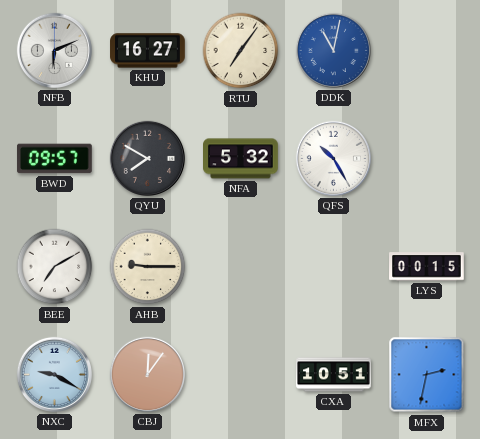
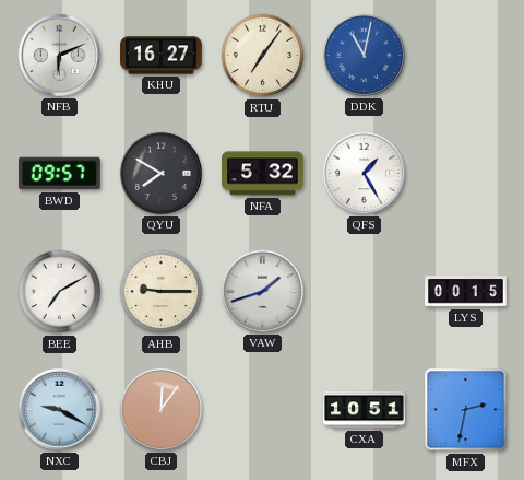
QFS: 10:25 -> 1:25 (364, 173)
VAW: none -> 1:42 (262, 291)
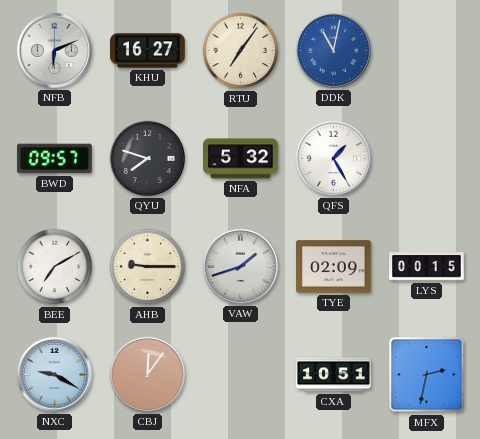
QYU: 7:50 -> 7:48 (147, 158)
TYE: none -> 02:09 (334, 267)
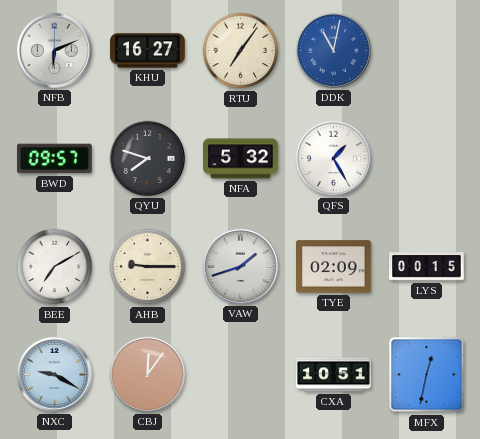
MFX: 2:32 -> 12:32 (427, 375)
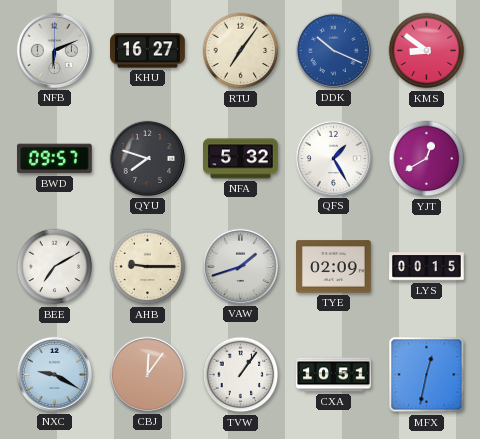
DDK: 11:02 -> 10:19 (333, 50)
KMS: none -> 8:51 (427, 51)
YJT: none -> 12:40 (427, 159)
TVW: none -> 1:06 (241, 375)
